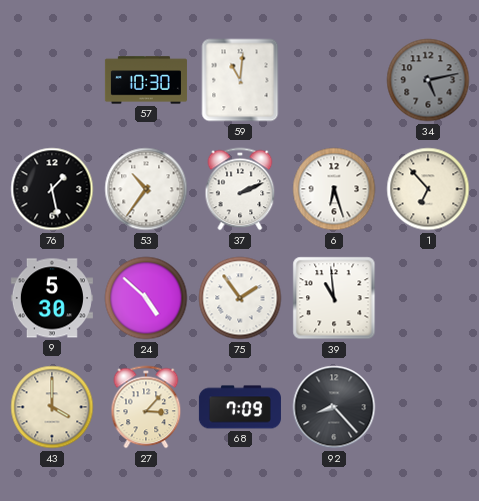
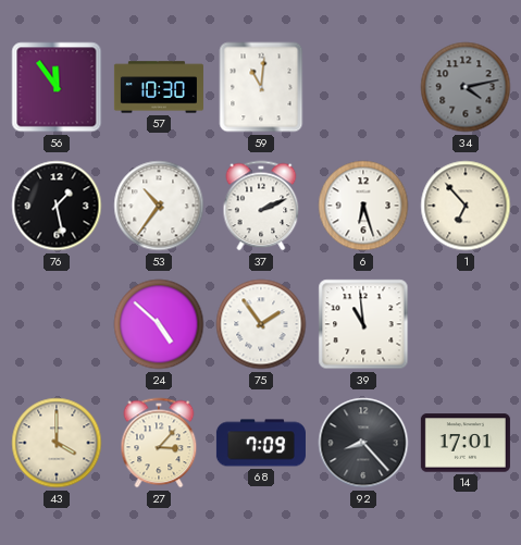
56: none -> 11:54 (57, 87)
34: 5:13 -> 4:13 (466, 87)
9: 5:30 -> none (52, 298)
14: none -> 17:01 (466, 443)
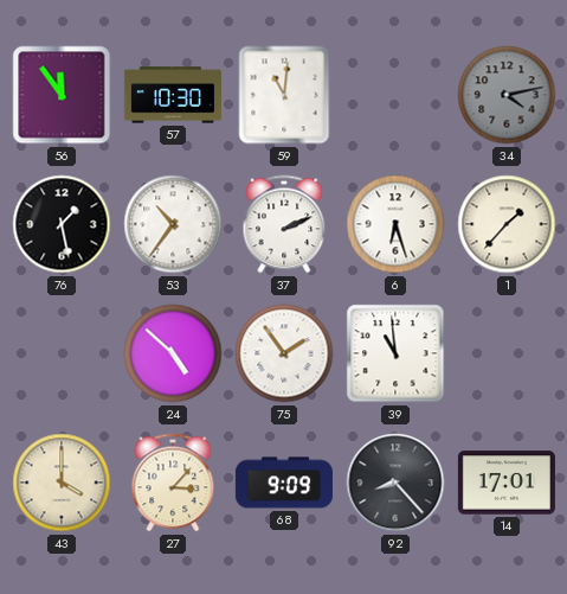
1: 6:53 -> 1:37 (507, 224)
68: 7:09 -> 9:09 (284, 483)
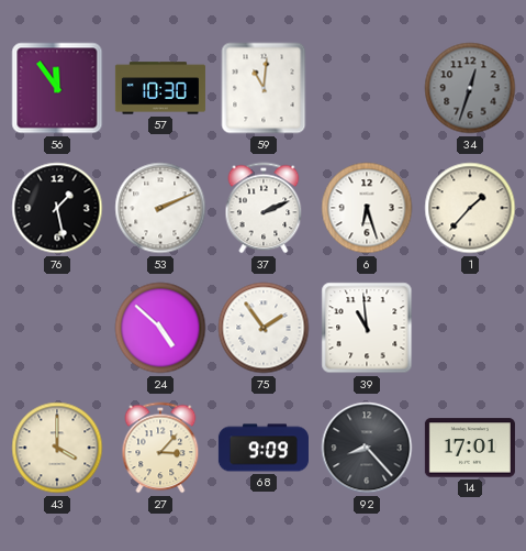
34: 4:13 -> 12:33 (470, 88)
53: 10:36 -> 2:11 (160, 208)
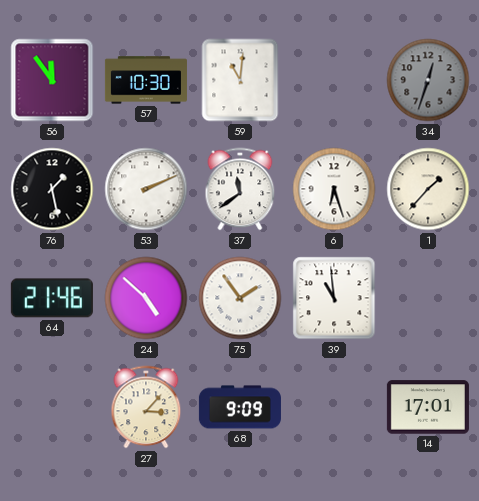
37: 2:11 -> 11:39 (240, 189)
64: none -> 21:46 (52, 298)
43: 4:00 -> none (57, 448)
92: 8:23 -> none (367, 448)
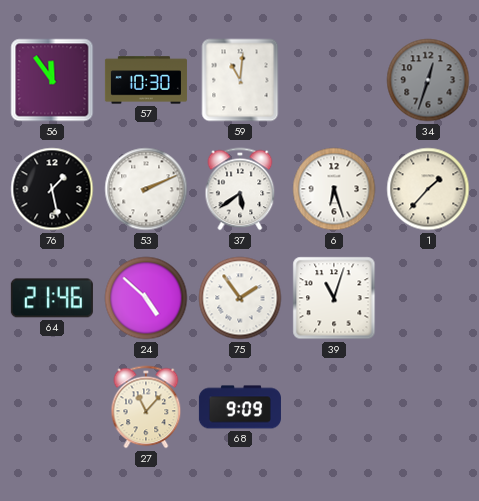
37: 11:39 -> 5:39 (240, 189)
39: 10:59 -> 11:03 (334, 298)
27: 3:07 -> 11:07 (146, 407)
14: 17:01 -> none (428, 407)
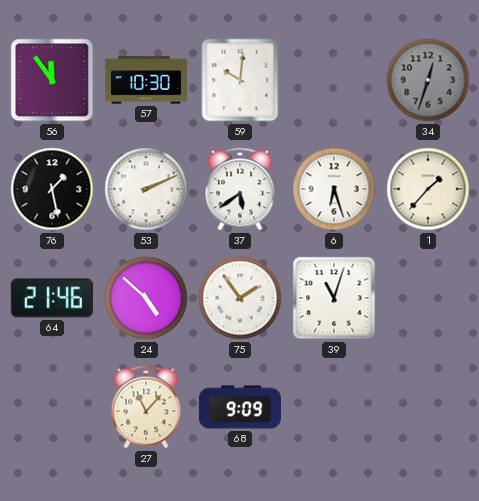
59: 11:01 -> 10:01 (240, 80)
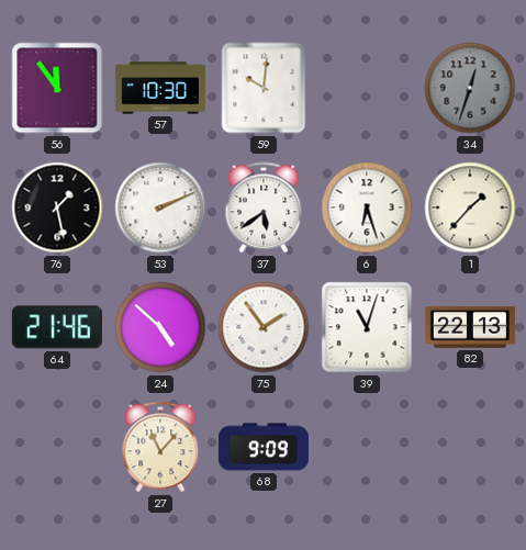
82: none -> 22:13 (470, 328)
